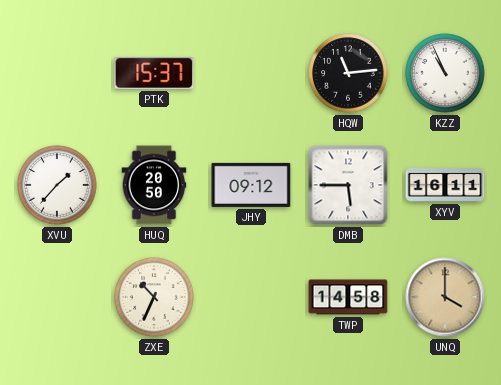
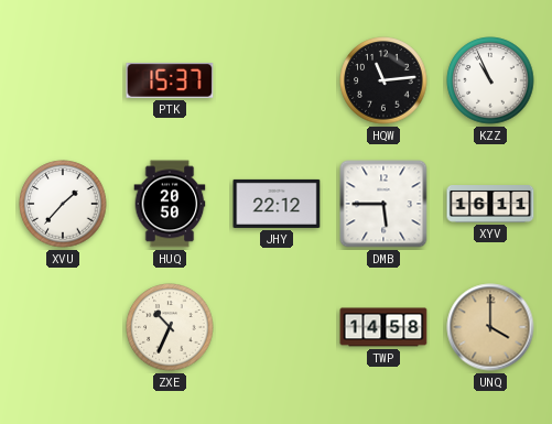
JHY: 09:12 -> 22:12 (277, 204)
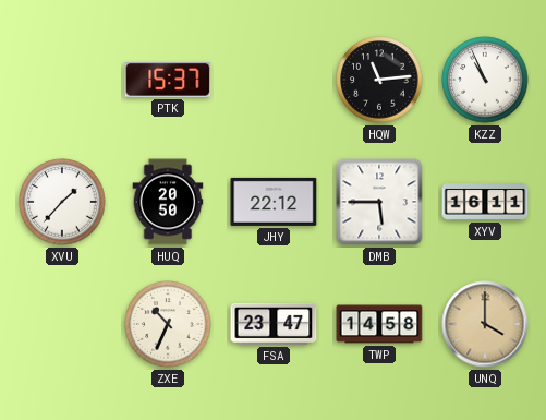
FSA: none -> 23:47 (274, 324)
